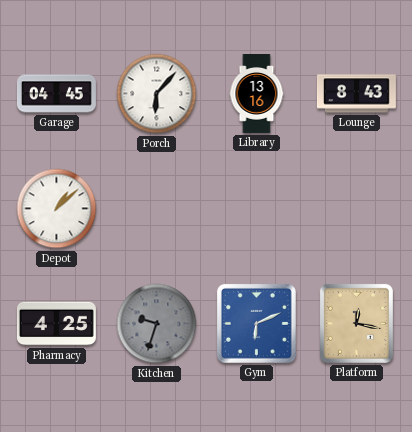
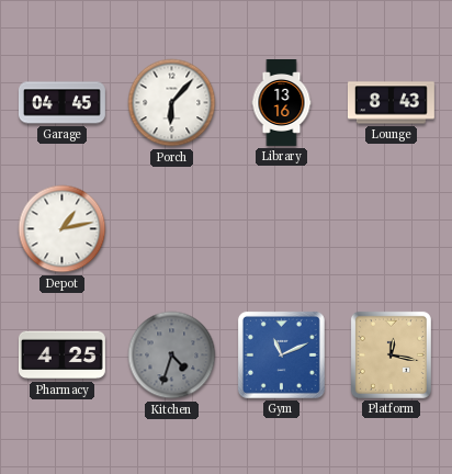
Depot: 1:08 -> 1:13 (63, 229)
Kitchen: 9:33 -> 4:33 (172, 356)
Gym: 6:11 -> 11:11 (281, 354)
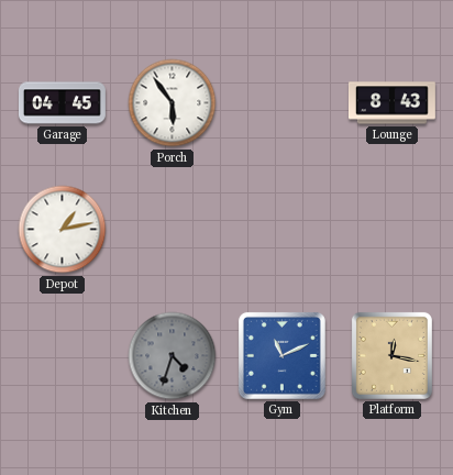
Porch: 6:07 -> 5:54 (173, 103)
Library: 13:16 -> none (282, 103)
Pharmacy: 4:25 -> none (61, 356)
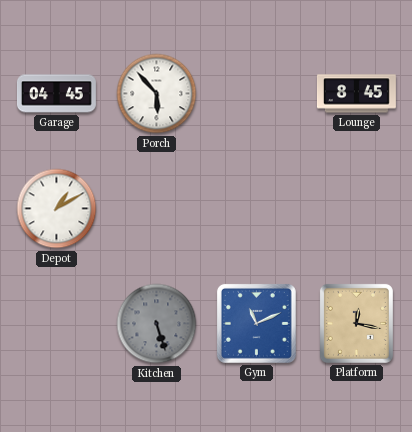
Porch: 5:54 -> 5:53 (157, 94)
Lounge: 8:43 -> 8:45 (356, 94)
Depot: 1:13 -> 1:10 (57, 209)
Kitchen: 4:33 -> 5:27 (157, 324)
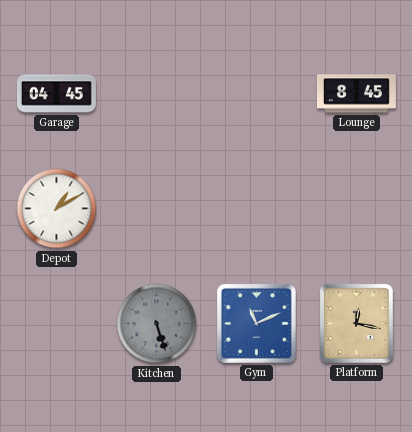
Porch: 5:53 -> none (157, 94)
